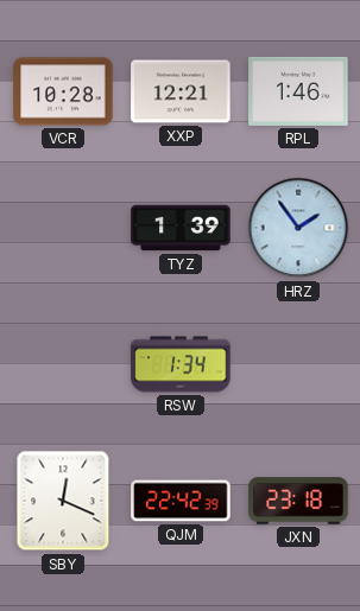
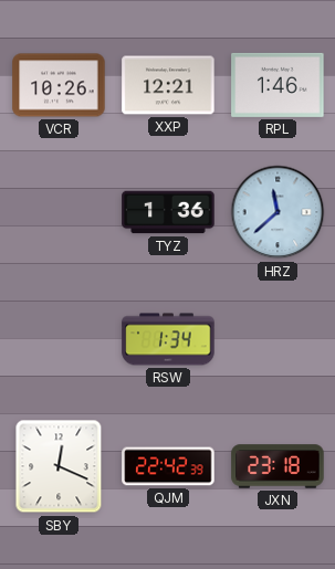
VCR: 10:28 -> 10:26 (59, 85)
TYZ: 1:39 -> 1:36 (168, 212)
HRZ: 1:54 -> 11:38 (278, 212)
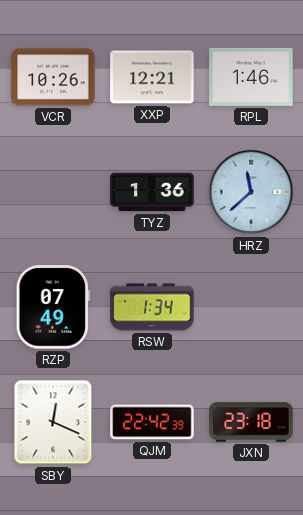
RZP: none -> 07:49 (53, 307)
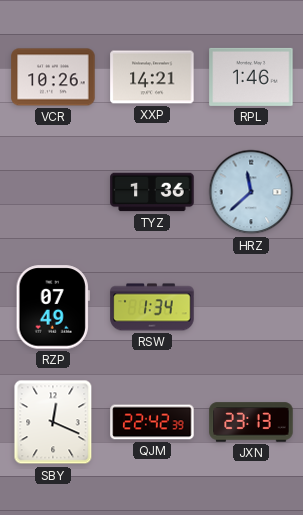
XXP: 12:21 -> 14:21 (152, 77)
JXN: 23:18 -> 23:13 (251, 422)
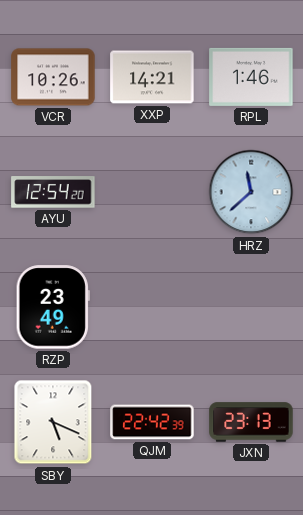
AYU: none -> 12:54 (53, 192)
TYZ: 1:36 -> none (152, 192)
RZP: 07:49 -> 23:49 (53, 307)
RSW: 1:34 -> none (152, 307)
SBY: 12:19 -> 5:19 (53, 422)
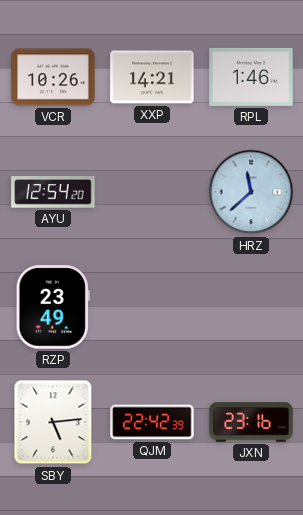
SBY: 5:19 -> 5:14 (53, 422)
JXN: 23:13 -> 23:16 (251, 422)
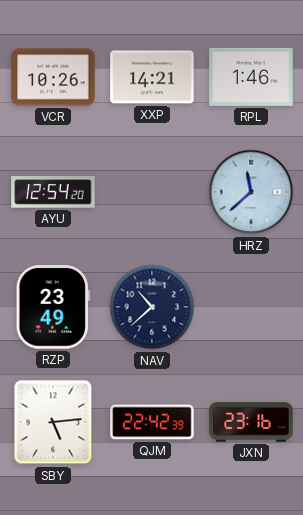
NAV: none -> 10:38 (152, 307)
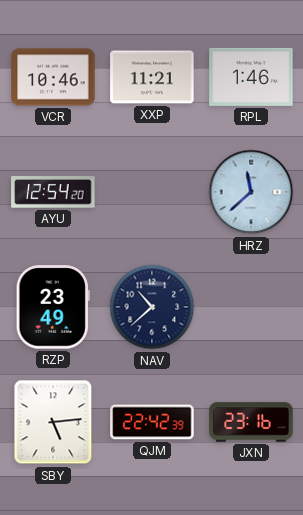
VCR: 10:26 -> 10:46 (53, 77)
XXP: 14:21 -> 11:21 (152, 77)
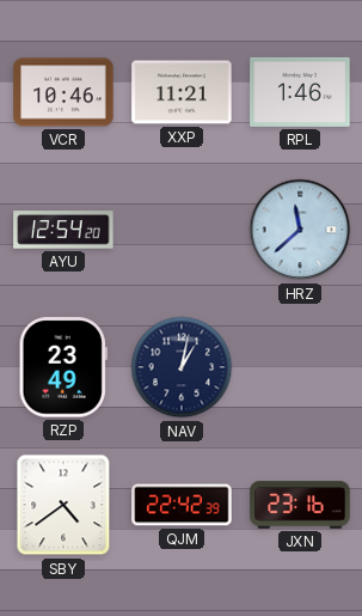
NAV: 10:38 -> 1:02 (182, 367)
SBY: 5:14 -> 4:39 (63, 505)
